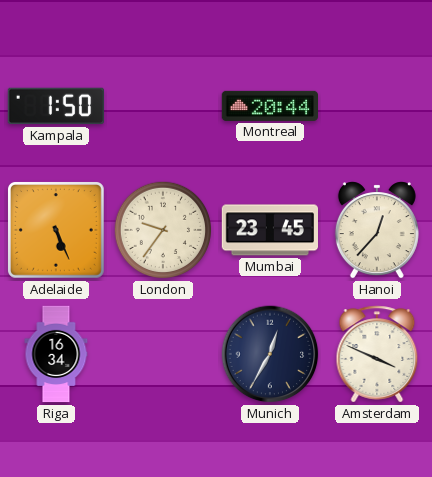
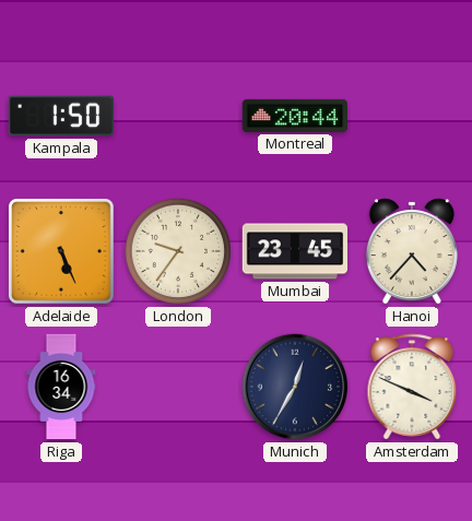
Hanoi: 12:37 -> 4:37 (412, 251)
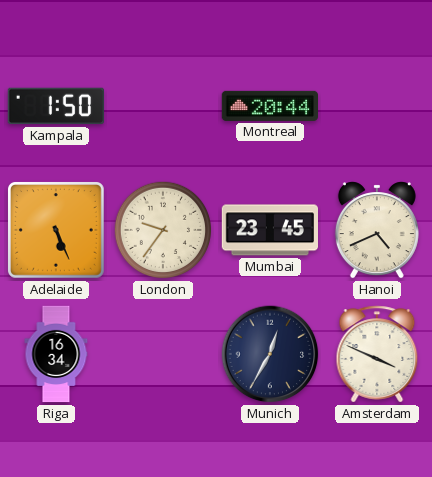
Hanoi: 4:37 -> 4:41 (377, 230)
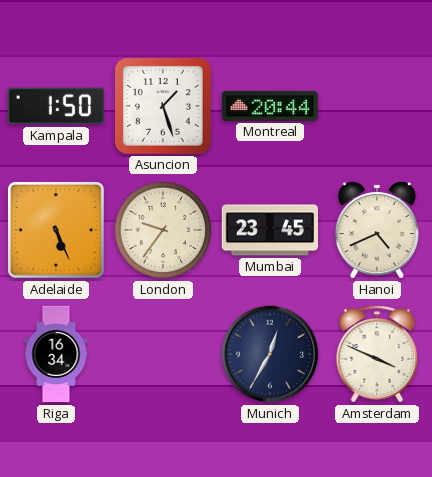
Asuncion: none -> 1:27 (164, 107)
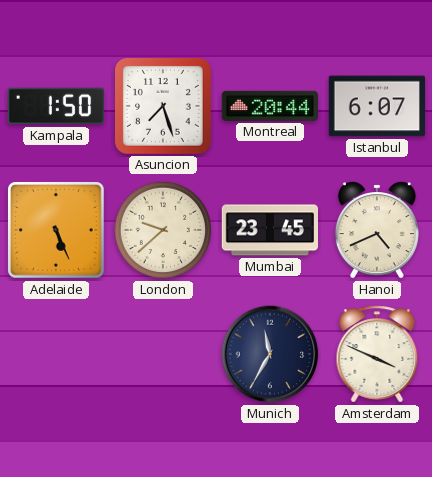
Asuncion: 1:27 -> 7:27 (164, 107)
Istanbul: none -> 6:07 (377, 106)
London: 9:36 -> 9:38 (163, 230)
Riga: 16:34 -> none (56, 354)
Munich: 12:35 -> 11:35 (270, 354)
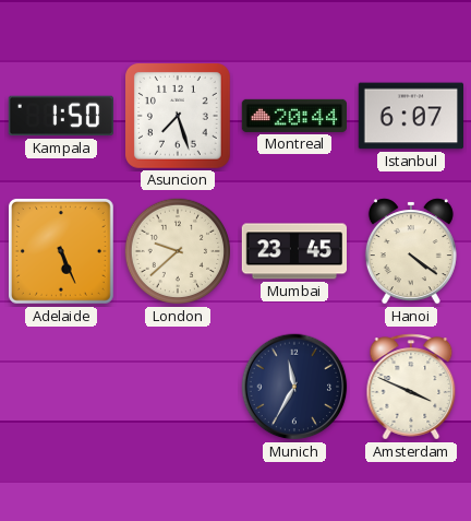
Hanoi: 4:41 -> 4:21 (411, 251)
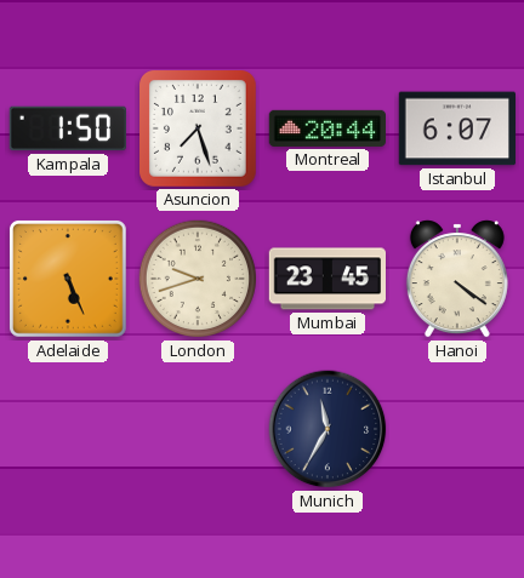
London: 9:38 -> 9:42 (198, 279)
Amsterdam: 3:49 -> none (411, 387)
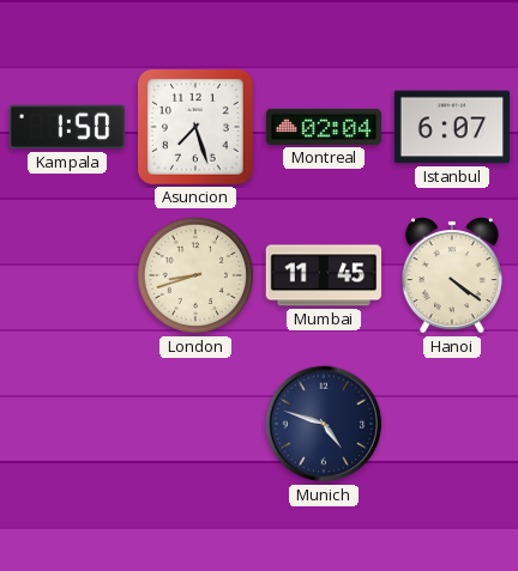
Montreal: 20:44 -> 02:04 (324, 127)
Adelaide: 5:26 -> none (68, 279)
London: 9:42 -> 8:42 (195, 275)
Mumbai: 23:45 -> 11:45 (324, 275)
Munich: 11:35 -> 4:48 (324, 424)
